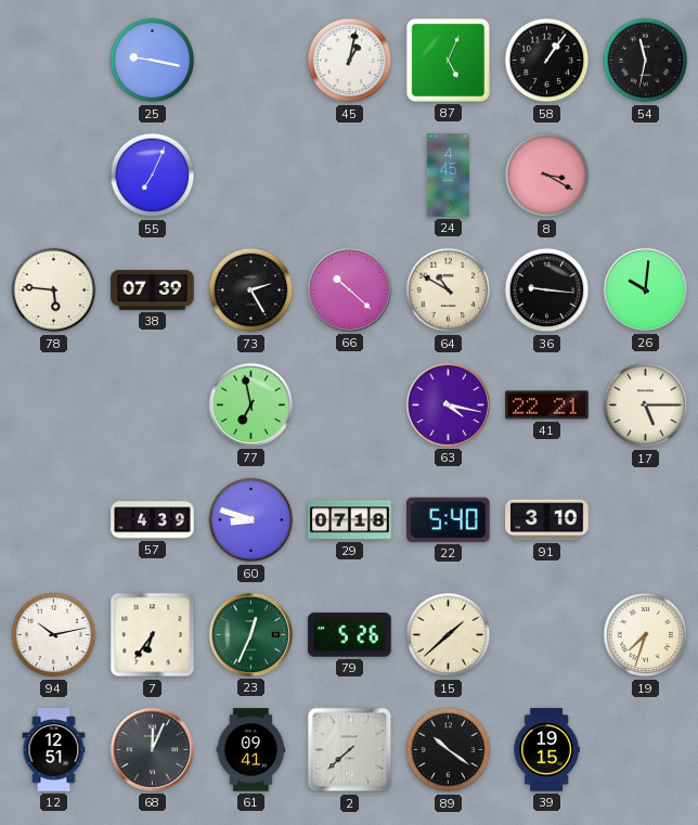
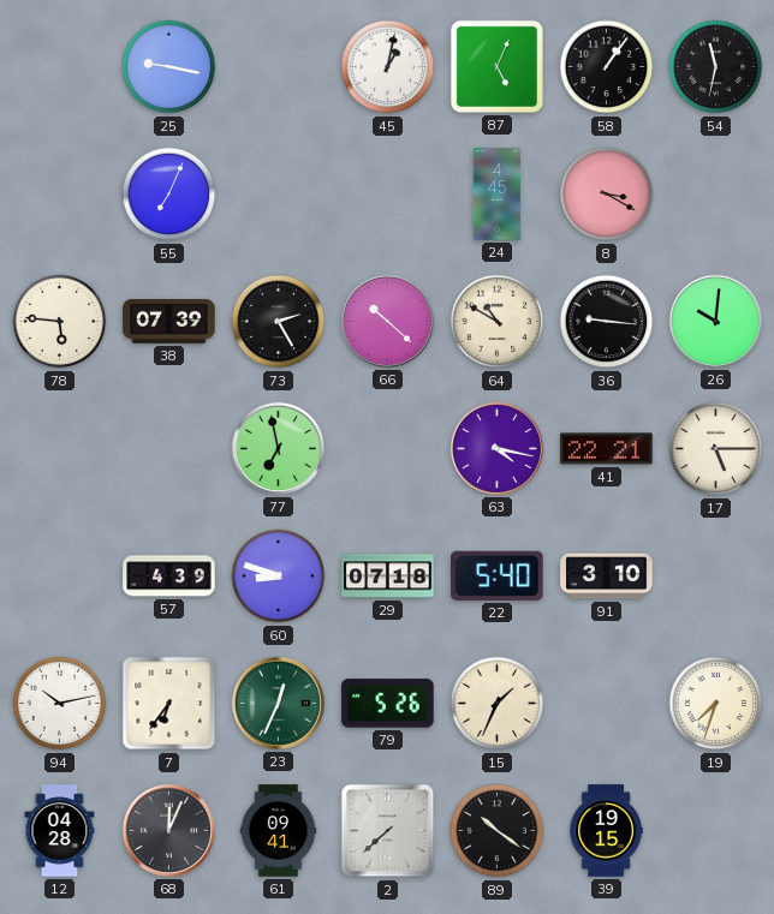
15: 1:38 -> 1:34 (498, 704)
12: 12:51 -> 04:28 (60, 831)
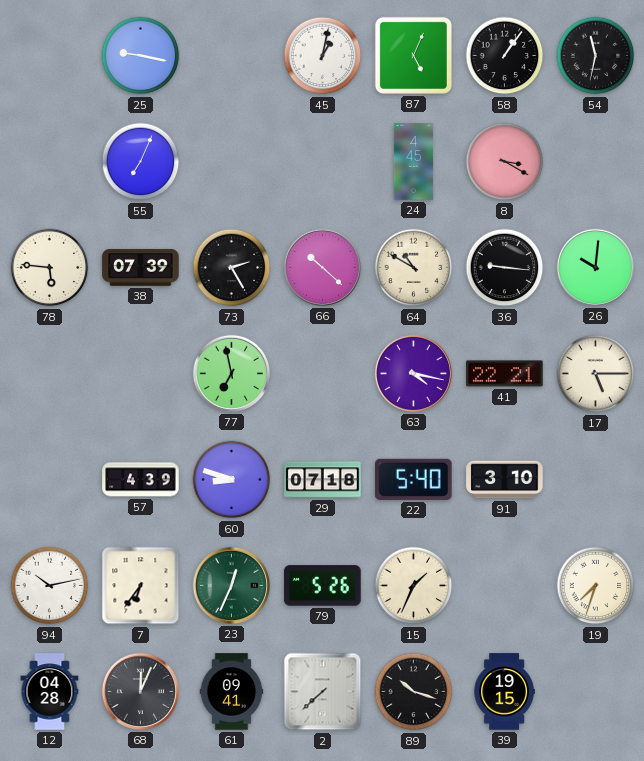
89: 10:21 -> 10:18 (414, 692)
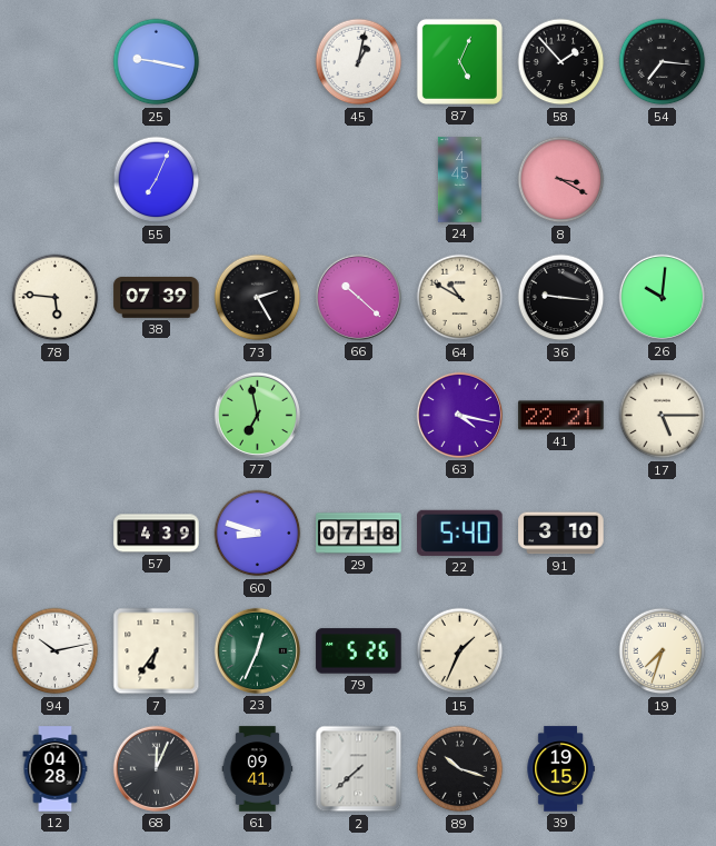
58: 1:06 -> 1:53 (561, 62)
54: 11:32 -> 7:16 (663, 62)
